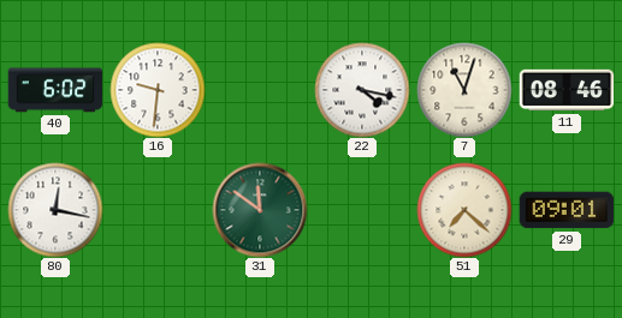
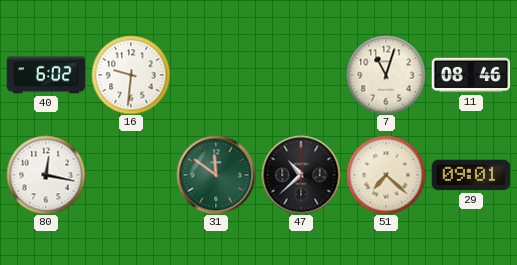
22: 4:17 -> none (362, 90)
47: none -> 10:38 (301, 175)
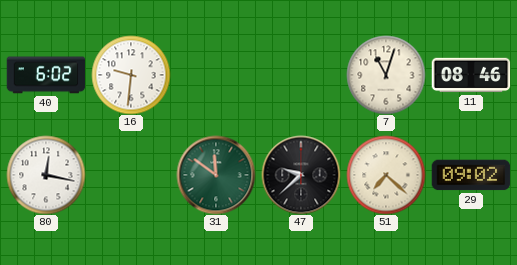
47: 10:38 -> 9:38 (301, 175)
29: 09:01 -> 09:02 (471, 175)
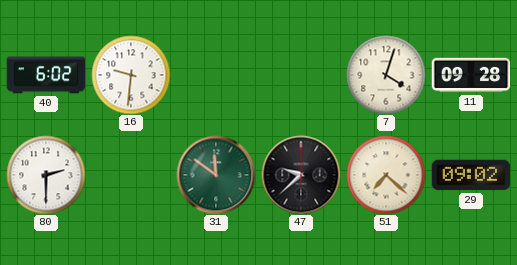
7: 11:03 -> 4:03 (386, 75)
11: 08:46 -> 09:28 (471, 75)
80: 12:17 -> 2:30 (46, 175)
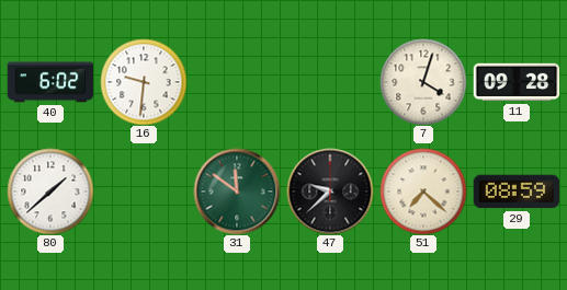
80: 2:30 -> 1:38 (50, 192)
29: 09:02 -> 08:59 (517, 192)
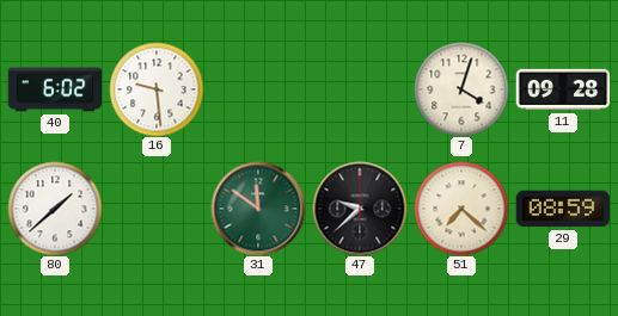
16: 9:31 -> 9:29 (157, 89)
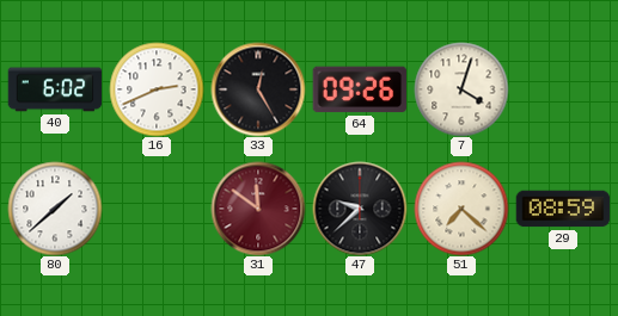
16: 9:29 -> 2:41 (157, 89)
33: none -> 12:25 (258, 89)
64: none -> 09:26 (360, 89)
11: 09:28 -> none (563, 89)
31 dial: green -> burgundy (258, 209)
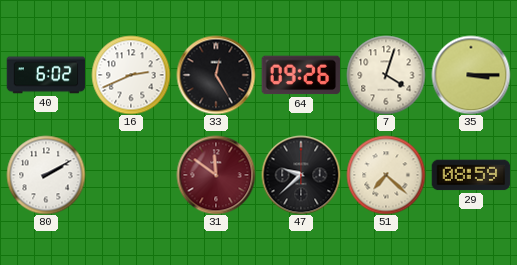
35: none -> 3:15 (471, 75)
80: 1:38 -> 2:10 (46, 175)
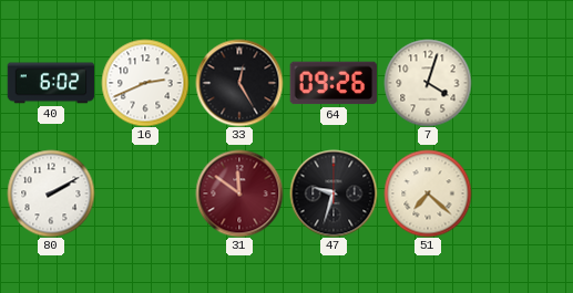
35: 3:15 -> none (471, 75)
47: 9:38 -> 9:33 (334, 193)
29: 08:59 -> none (471, 175)
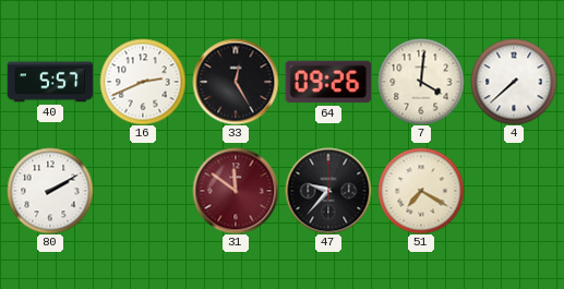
40: 6:02 -> 5:57 (50, 82)
7: 4:03 -> 4:01 (421, 82)
4: none -> 7:38 (514, 82)
47: 9:33 -> 9:37 (328, 191)
51: 7:22 -> 7:20 (421, 191)
